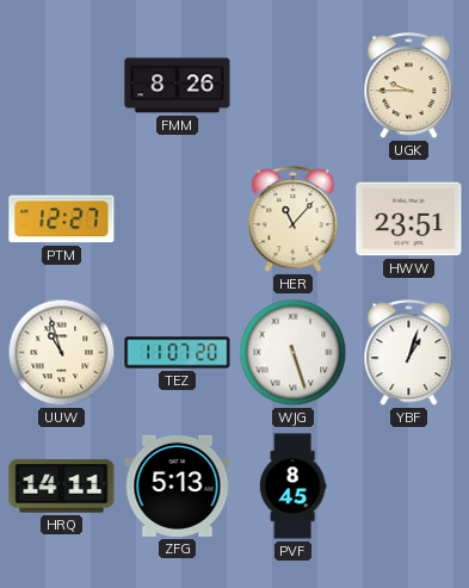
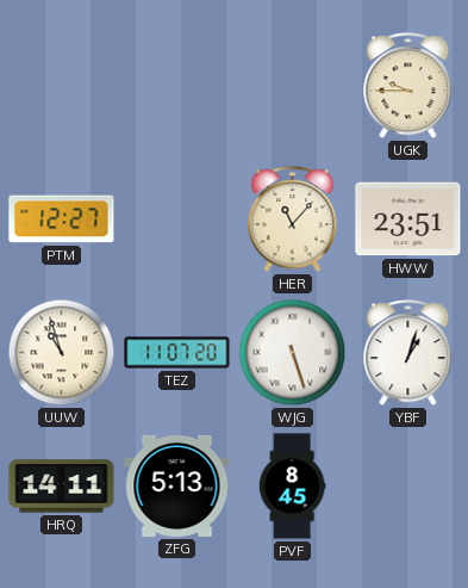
FMM: 8:26 -> none (178, 86)
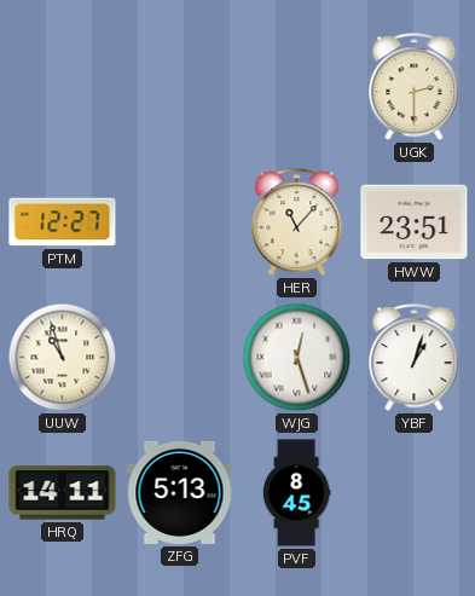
UGK: 9:45 -> 2:30 (415, 87)
TEZ: 11:07 -> none (177, 353)
WJG: 5:27 -> 12:27 (297, 358)
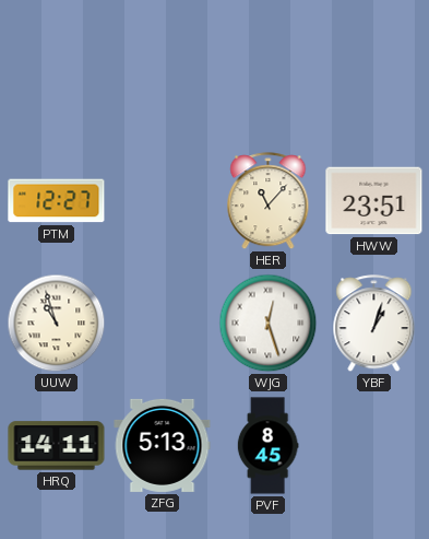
UGK: 2:30 -> none (415, 87)
